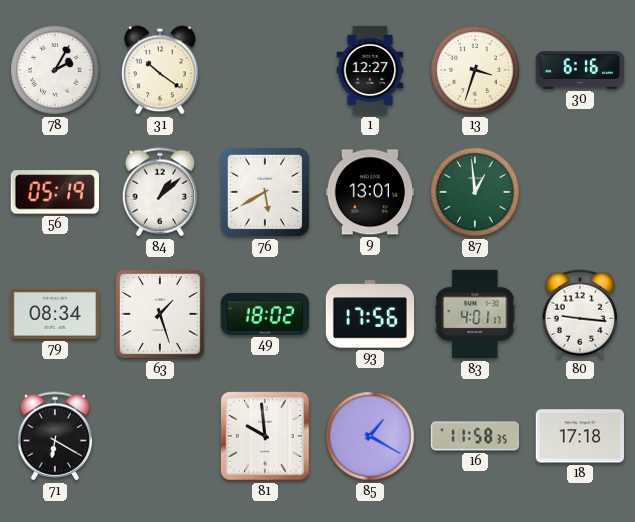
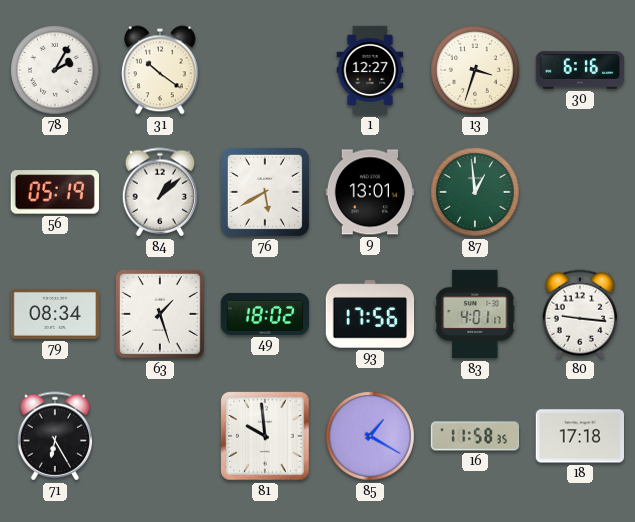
71: 6:20 -> 6:25 (55, 436)
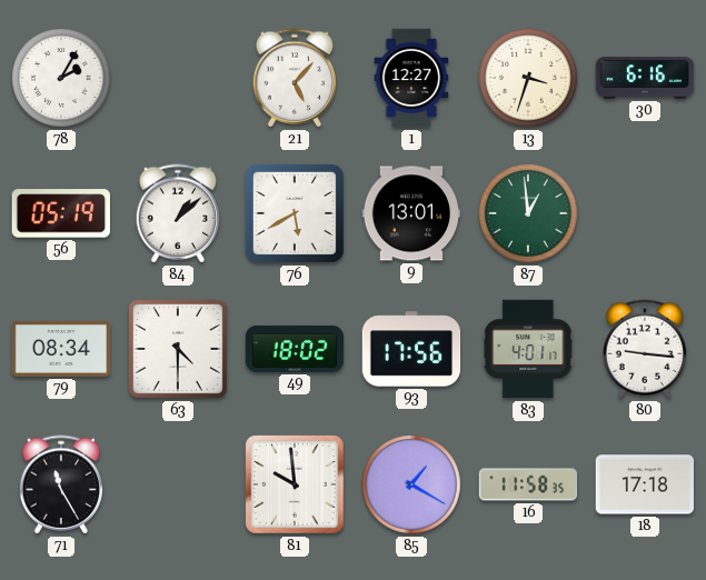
31: 10:21 -> none (160, 70)
21: none -> 5:07 (295, 78)
63: 1:27 -> 4:30 (179, 350)
71: 6:25 -> 11:25 (61, 484)
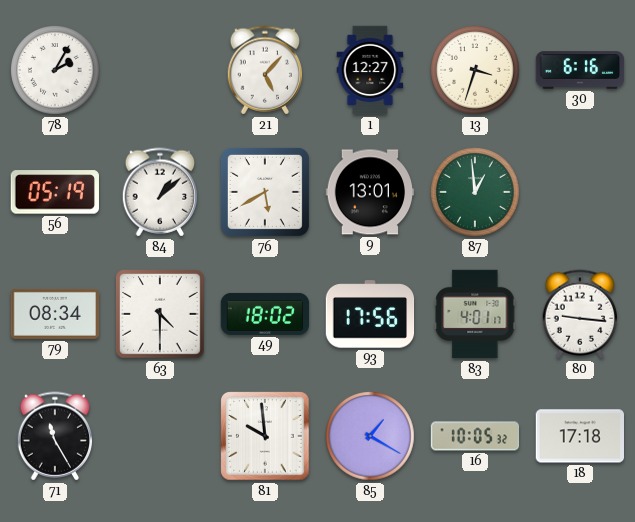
16: 11:58 -> 10:05 (475, 436)
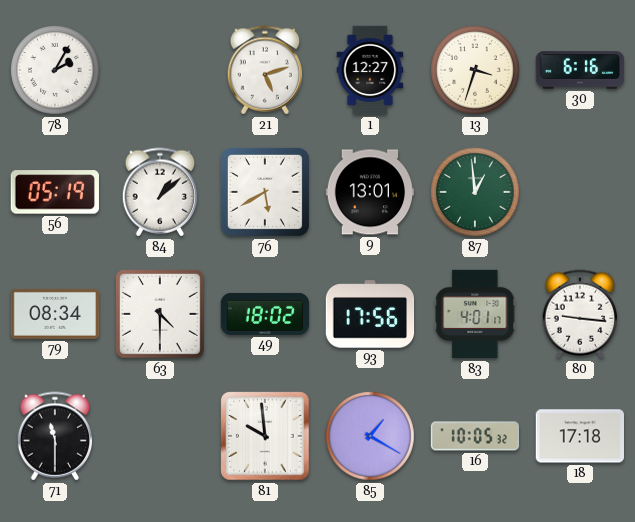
21: 5:07 -> 5:12 (265, 70)
71: 11:25 -> 11:30 (55, 436)
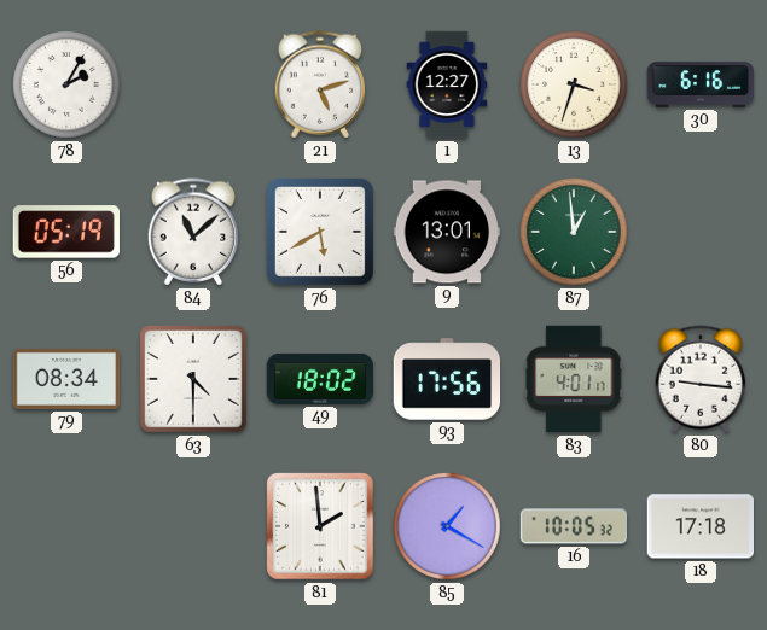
84: 1:08 -> 11:08 (193, 232)
71: 11:30 -> none (55, 436)
81: 9:59 -> 1:59 (320, 526)
